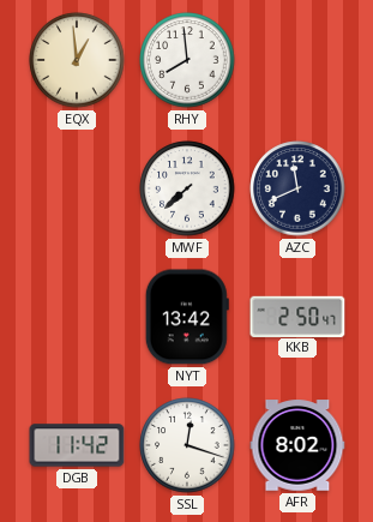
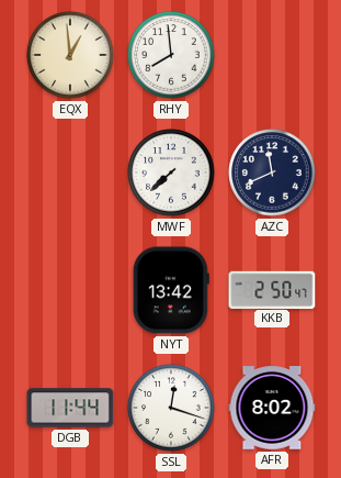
DGB: 11:42 -> 11:44 (70, 408)
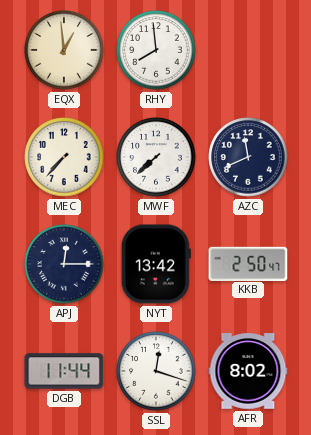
MEC: none -> 7:37 (64, 157)
APJ: none -> 12:15 (64, 264)
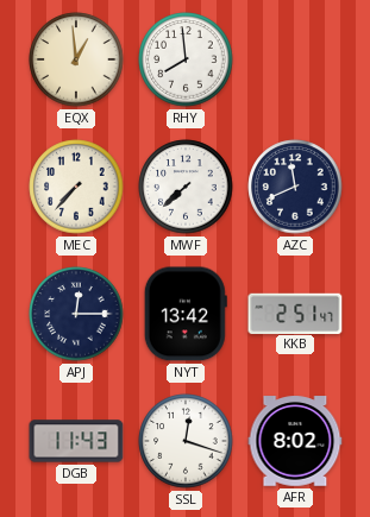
KKB: 2:50 -> 2:51 (295, 313)
DGB: 11:44 -> 11:43 (76, 441)
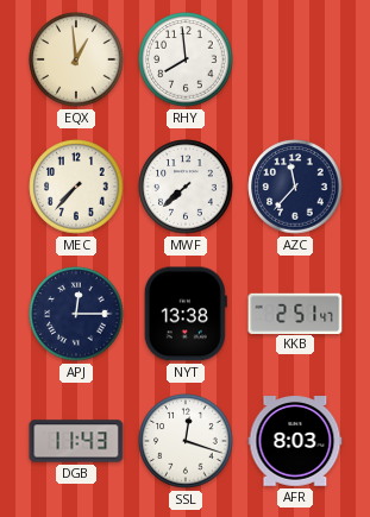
AZC: 11:41 -> 11:37 (295, 187)
NYT: 13:42 -> 13:38 (186, 314)
AFR: 8:02 -> 8:03 (295, 441)
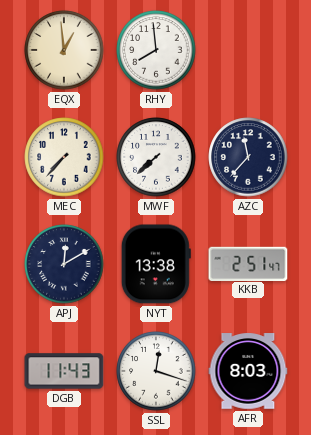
APJ: 12:15 -> 12:10 (64, 264)
